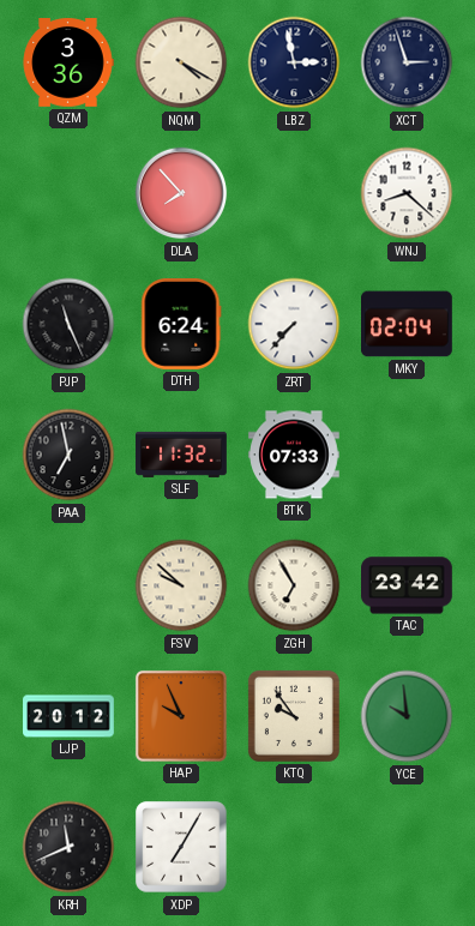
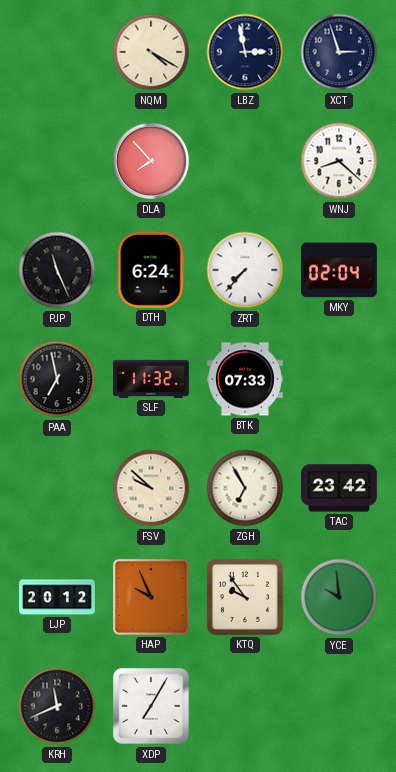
QZM: 3:36 -> none (68, 64)
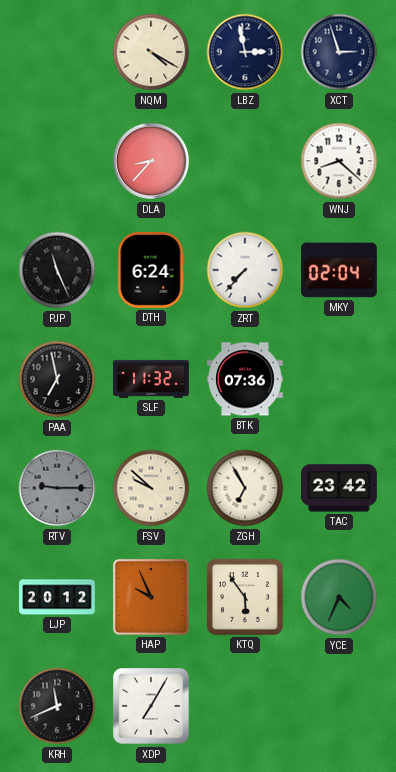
DLA: 7:53 -> 8:37 (151, 161)
BTK: 07:33 -> 07:36 (246, 379)
RTV: none -> 9:15 (57, 488)
KTQ: 9:54 -> 5:54 (245, 597)
YCE: 9:59 -> 4:34 (339, 597)
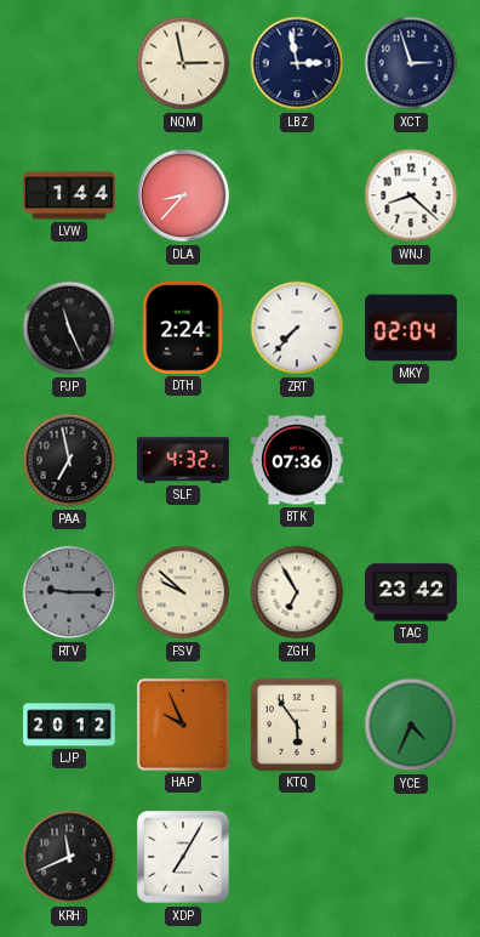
NQM: 4:20 -> 2:58 (183, 63)
LVW: none -> 1:44 (69, 195)
DTH: 6:24 -> 2:24 (183, 329)
SLF: 11:32 -> 4:32 (183, 460)
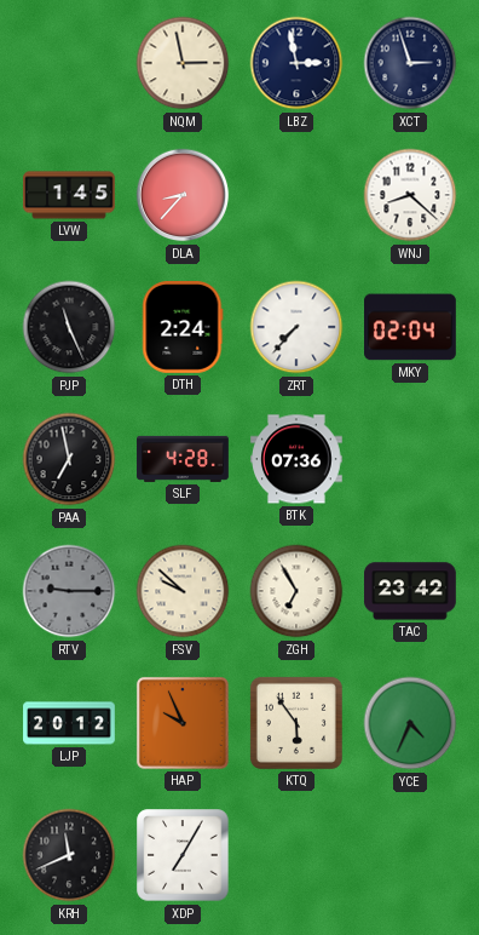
LVW: 1:44 -> 1:45 (69, 195)
SLF: 4:32 -> 4:28 (183, 459)
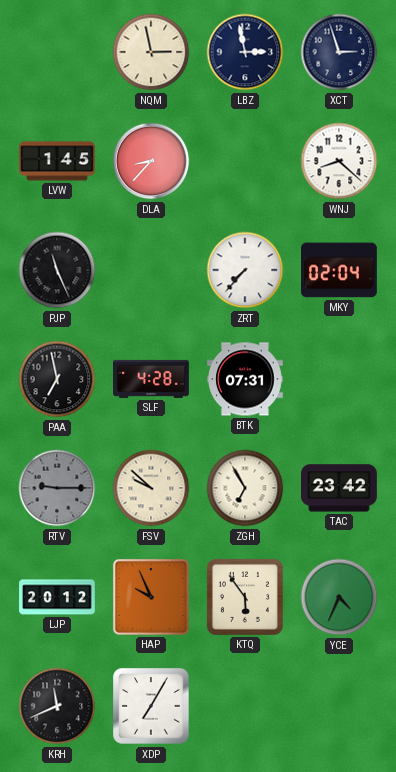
DTH: 2:24 -> none (183, 328)
BTK: 07:36 -> 07:31 (246, 379)
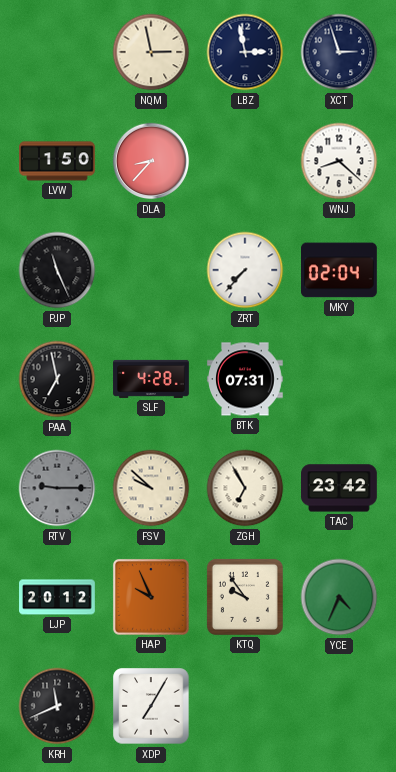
LVW: 1:45 -> 1:50 (57, 161)
KTQ: 5:54 -> 9:54 (245, 597)
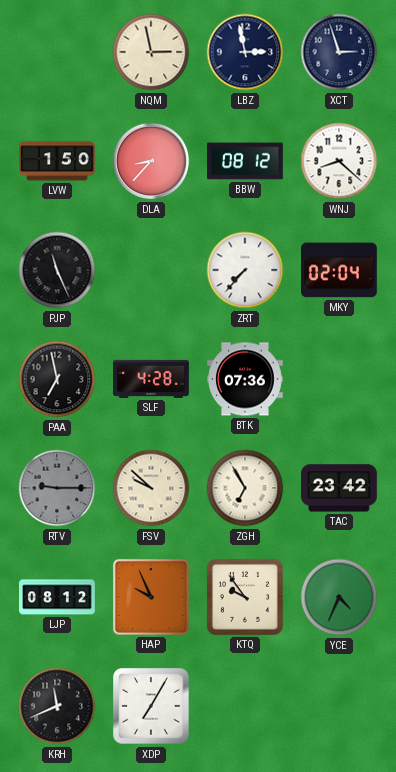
BBW: none -> 08:12 (246, 161)
BTK: 07:31 -> 07:36 (246, 379)
LJP: 20:12 -> 08:12 (57, 597)
